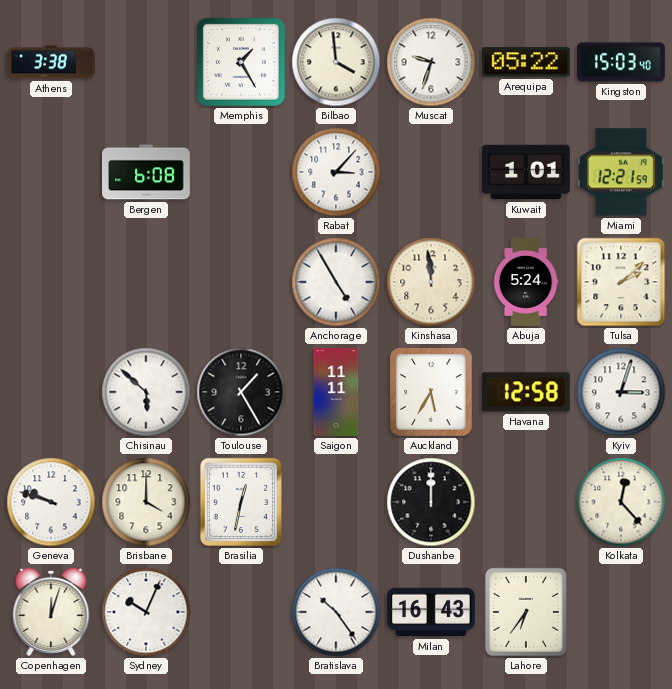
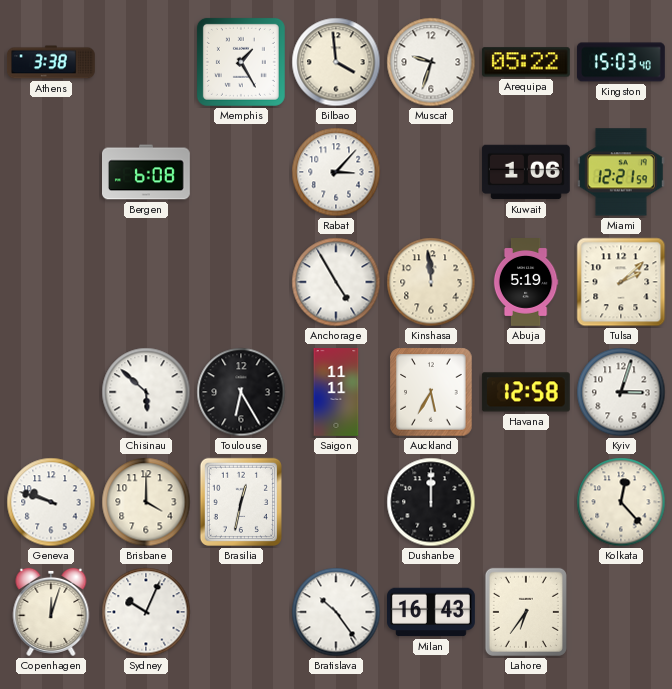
Kuwait: 1:01 -> 1:06 (526, 172)
Abuja: 5:24 -> 5:19 (526, 283)
Toulouse: 1:25 -> 6:25 (241, 392)
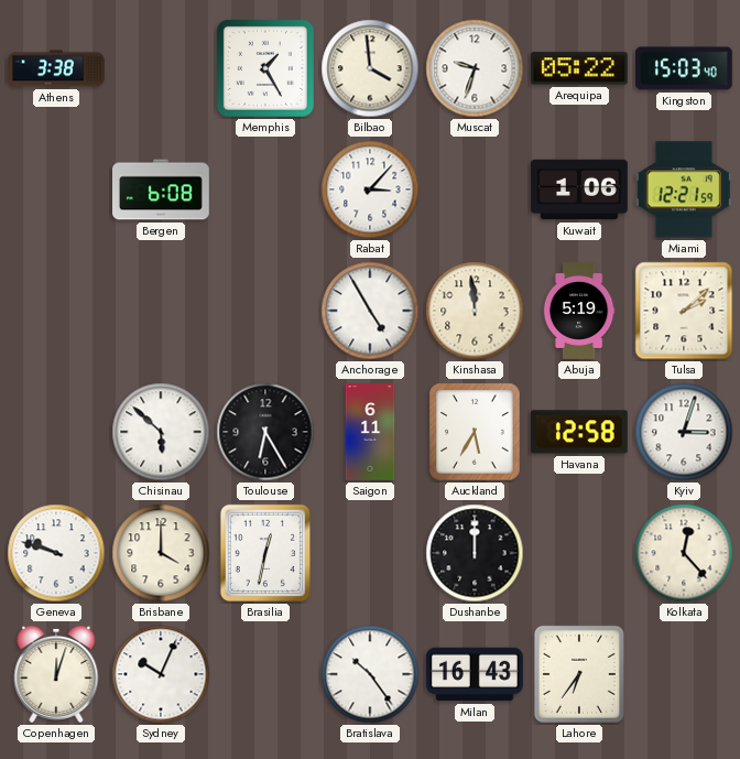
Saigon: 11:11 -> 6:11 (370, 433)
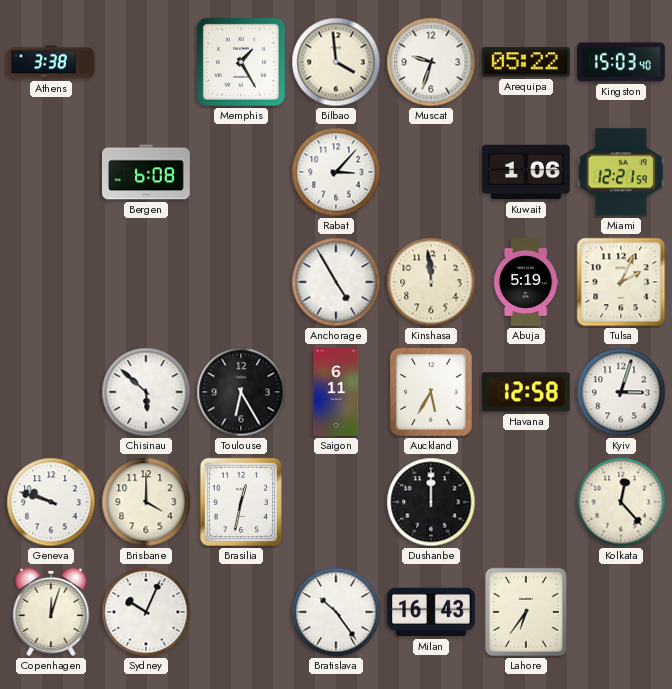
Tulsa: 2:08 -> 2:04 (621, 282)
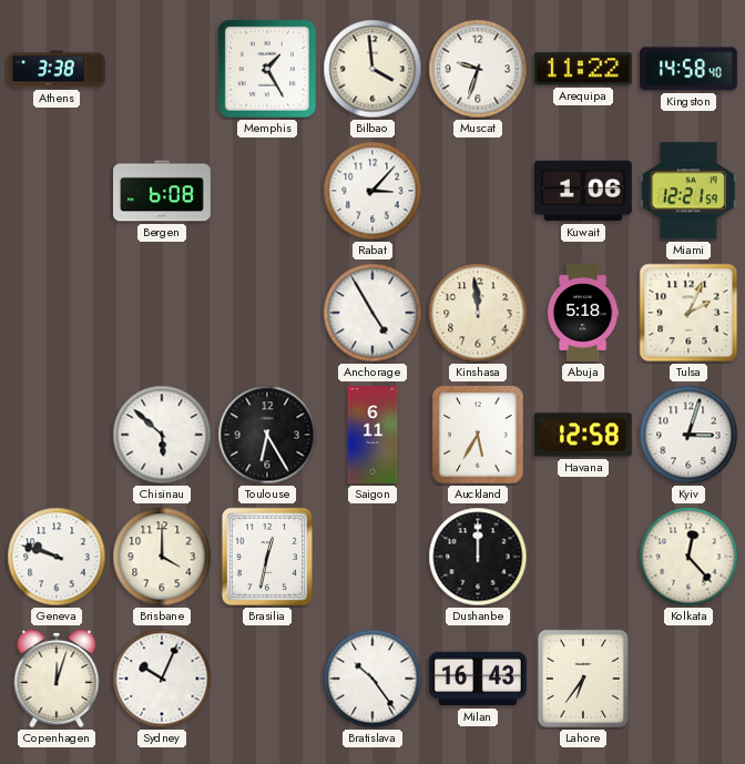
Arequipa: 05:22 -> 11:22 (583, 69)
Kingston: 15:03 -> 14:58 (688, 69)
Abuja: 5:19 -> 5:18 (583, 314)
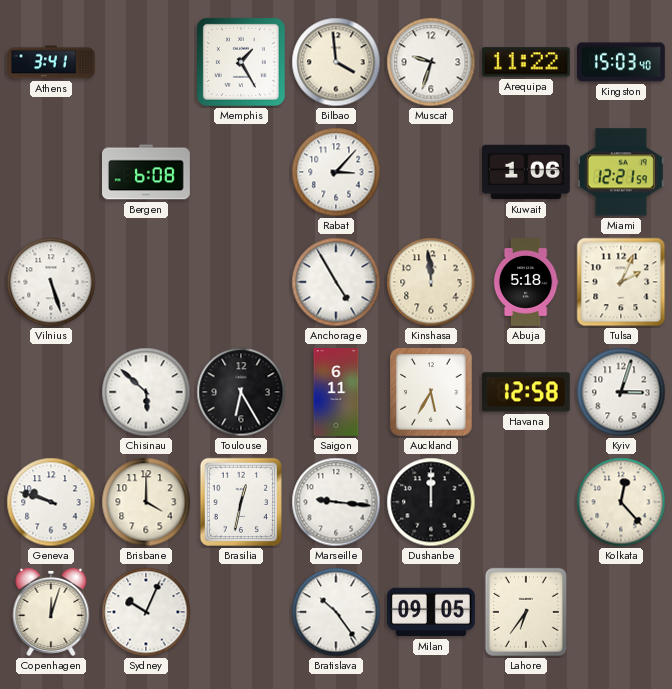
Athens: 3:38 -> 3:41 (52, 62)
Kingston: 14:58 -> 15:03 (621, 62)
Vilnius: none -> 5:27 (51, 282)
Marseille: none -> 9:16 (336, 502)
Milan: 16:43 -> 09:05 (432, 612)
